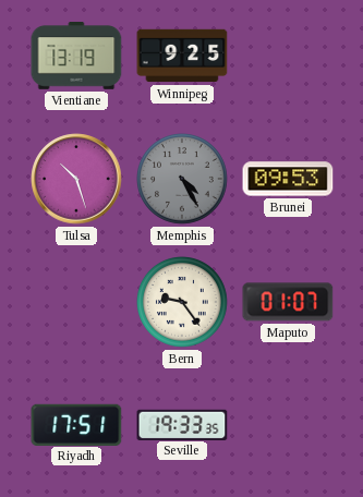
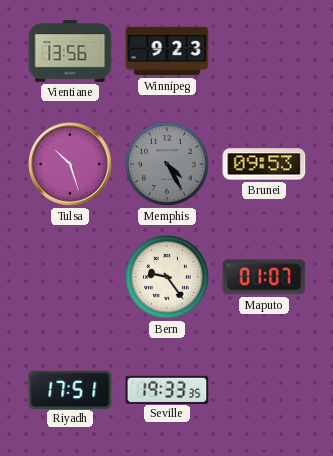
Vientiane: 13:19 -> 13:56 (70, 52)
Winnipeg: 9:25 -> 9:23 (167, 51)
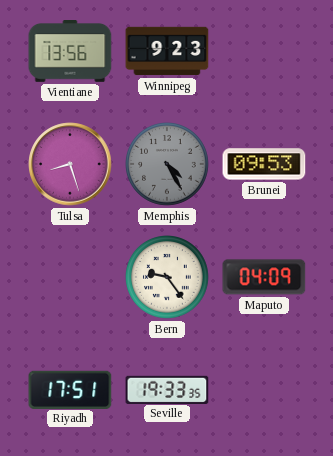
Tulsa: 10:27 -> 8:27 (70, 164)
Maputo: 01:07 -> 04:09 (264, 277)
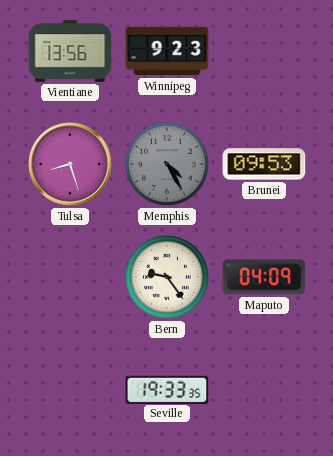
Riyadh: 17:51 -> none (70, 389)
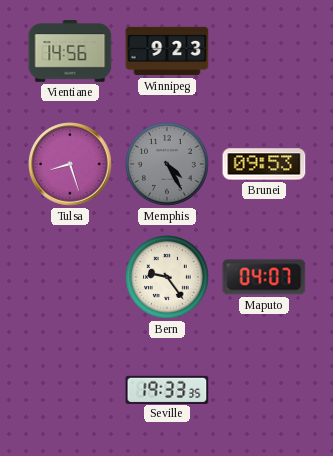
Vientiane: 13:56 -> 14:56 (70, 52)
Maputo: 04:09 -> 04:07 (264, 277)
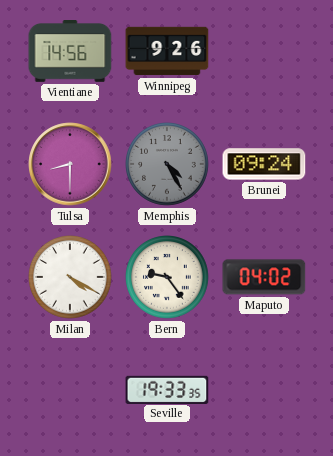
Winnipeg: 9:23 -> 9:26 (167, 51)
Tulsa: 8:27 -> 8:30 (70, 164)
Brunei: 09:53 -> 09:24 (264, 164)
Milan: none -> 4:20 (71, 278)
Maputo: 04:07 -> 04:02 (264, 277)
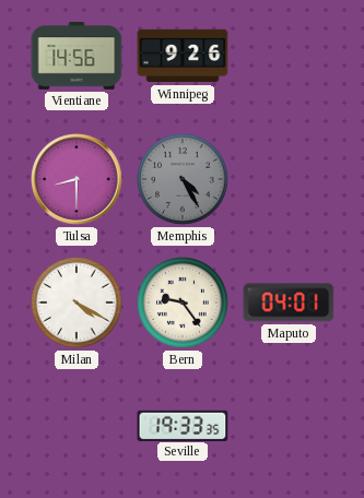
Brunei: 09:24 -> none (264, 164)
Maputo: 04:02 -> 04:01 (289, 303)
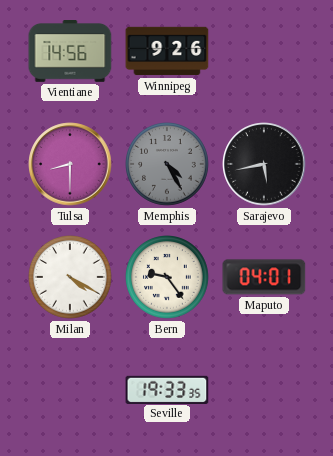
Sarajevo: none -> 5:43 (264, 164)
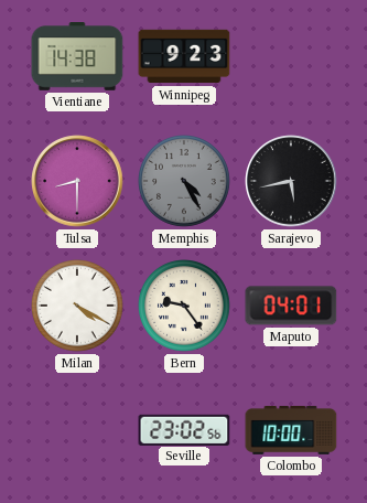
Vientiane: 14:56 -> 14:38 (77, 57)
Winnipeg: 9:26 -> 9:23 (184, 56)
Seville: 19:33 -> 23:02 (184, 429)
Colombo: none -> 10:00 (291, 430)
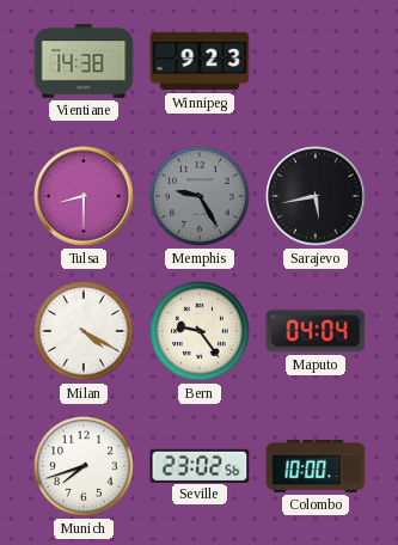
Memphis: 4:25 -> 9:25 (201, 197)
Maputo: 04:01 -> 04:04 (316, 331)
Munich: none -> 7:42 (85, 467)
